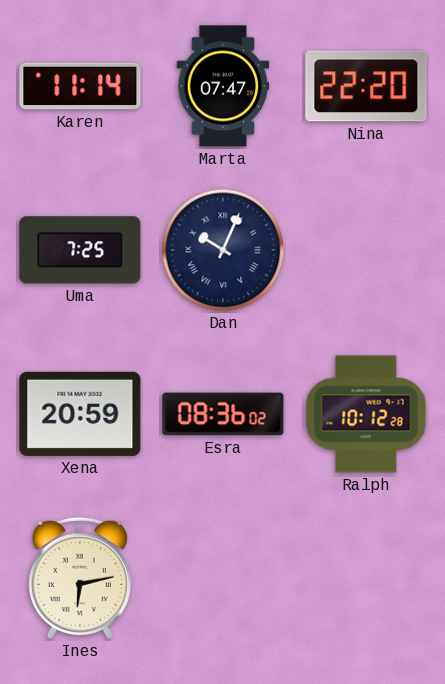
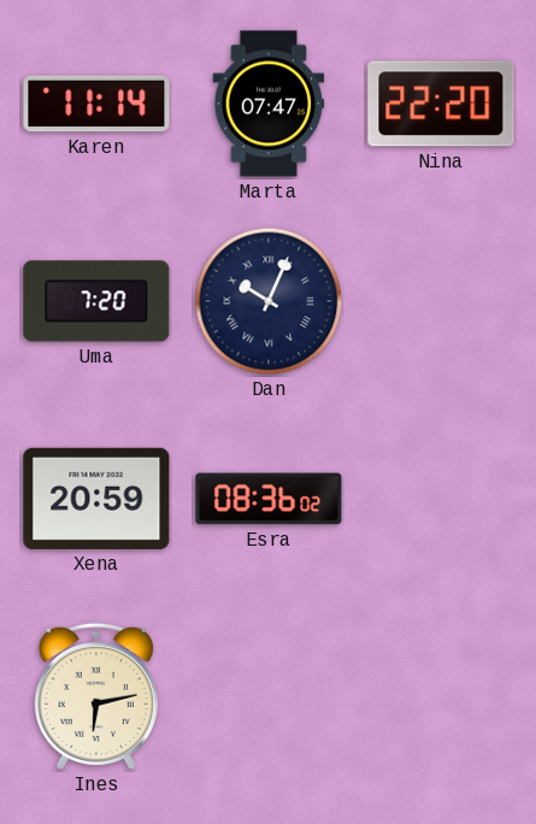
Uma: 7:25 -> 7:20 (96, 301)
Ralph: 10:12 -> none (366, 414)
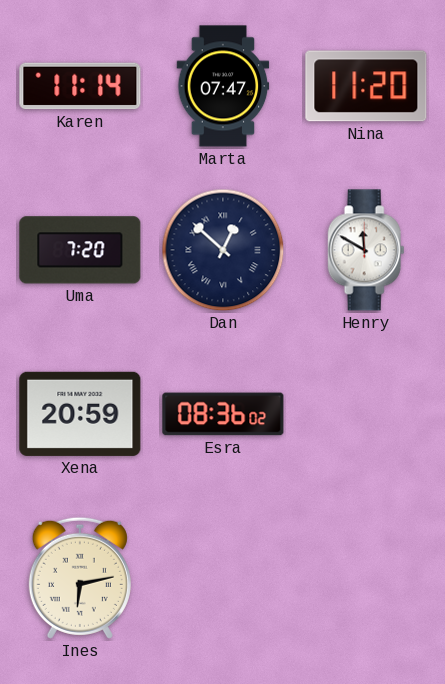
Nina: 22:20 -> 11:20 (366, 86)
Dan: 10:04 -> 12:52 (223, 250)
Henry: none -> 11:50 (366, 250)
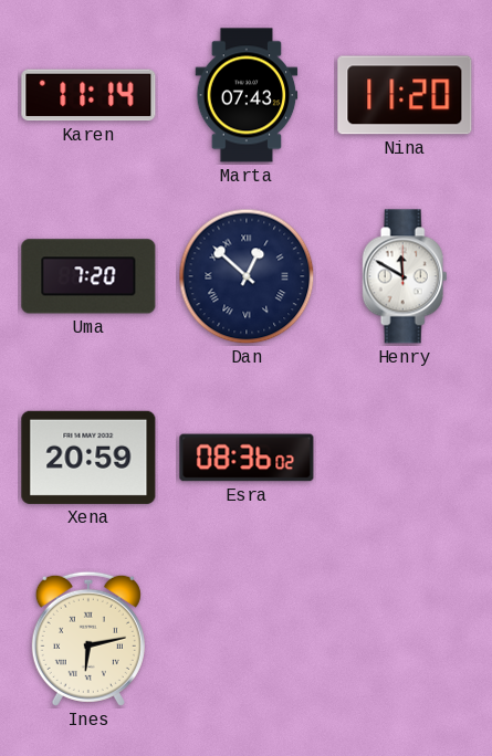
Marta: 07:47 -> 07:43 (247, 95)
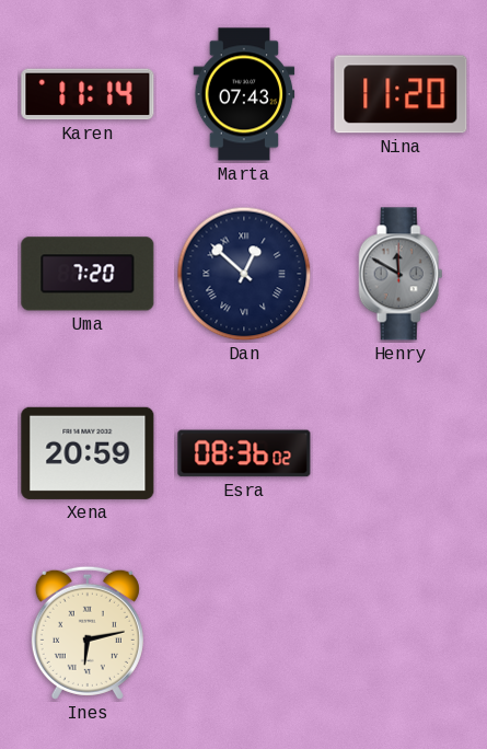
Henry dial: white -> grey (401, 274)
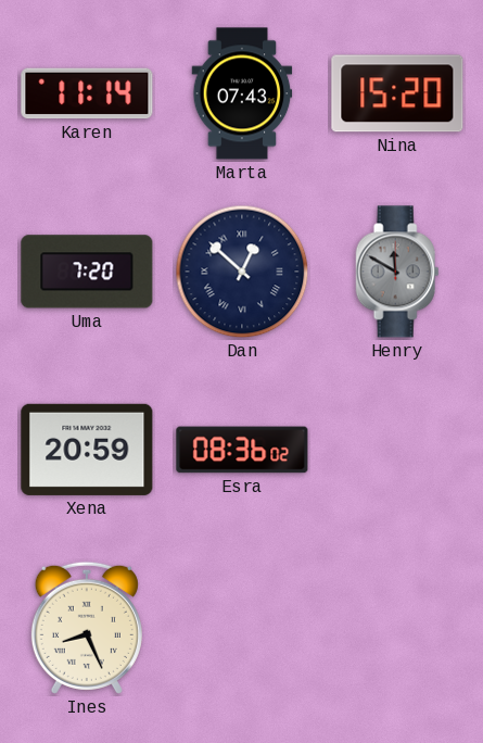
Nina: 11:20 -> 15:20 (397, 93)
Ines: 6:13 -> 8:26 (87, 628)
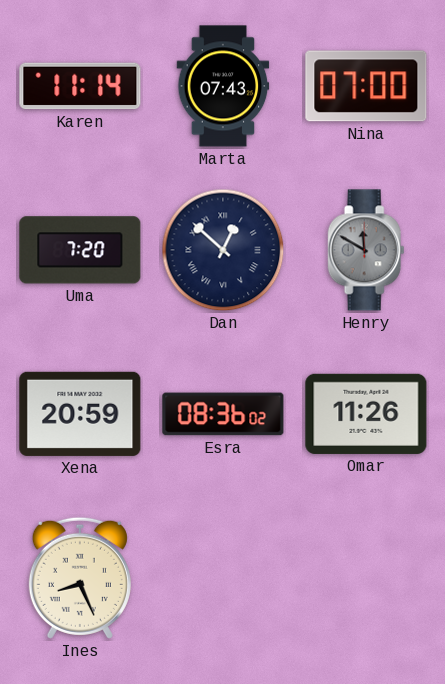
Nina: 15:20 -> 07:00 (366, 86)
Omar: none -> 11:26 (366, 414)
